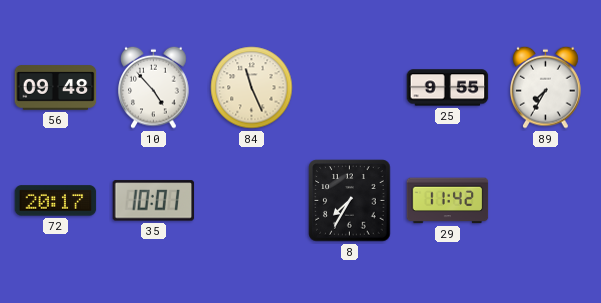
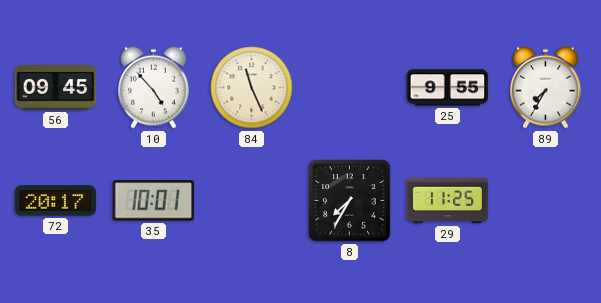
56: 09:48 -> 09:45 (56, 88)
29: 11:42 -> 11:25 (448, 201)
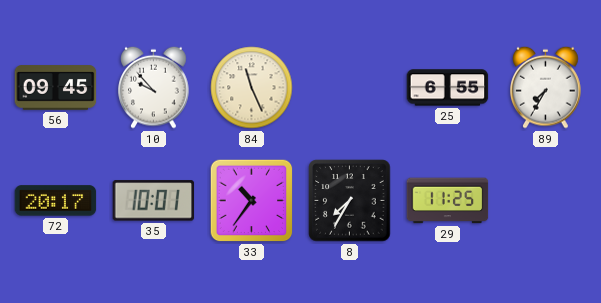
10: 4:53 -> 9:53 (154, 87)
25: 9:55 -> 6:55 (448, 88)
33: none -> 10:36 (252, 201)
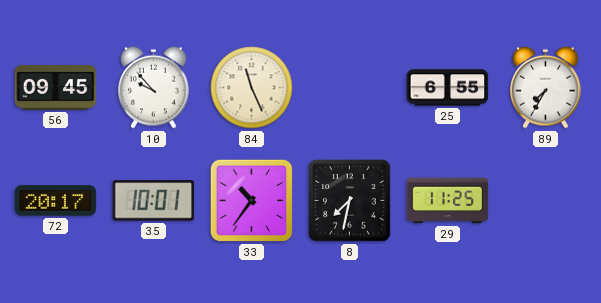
8: 7:35 -> 7:32 (350, 201)
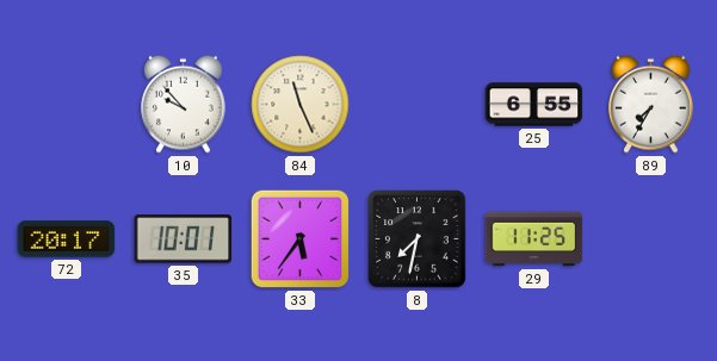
56: 09:45 -> none (56, 88)
33: 10:36 -> 5:36 (301, 239)
